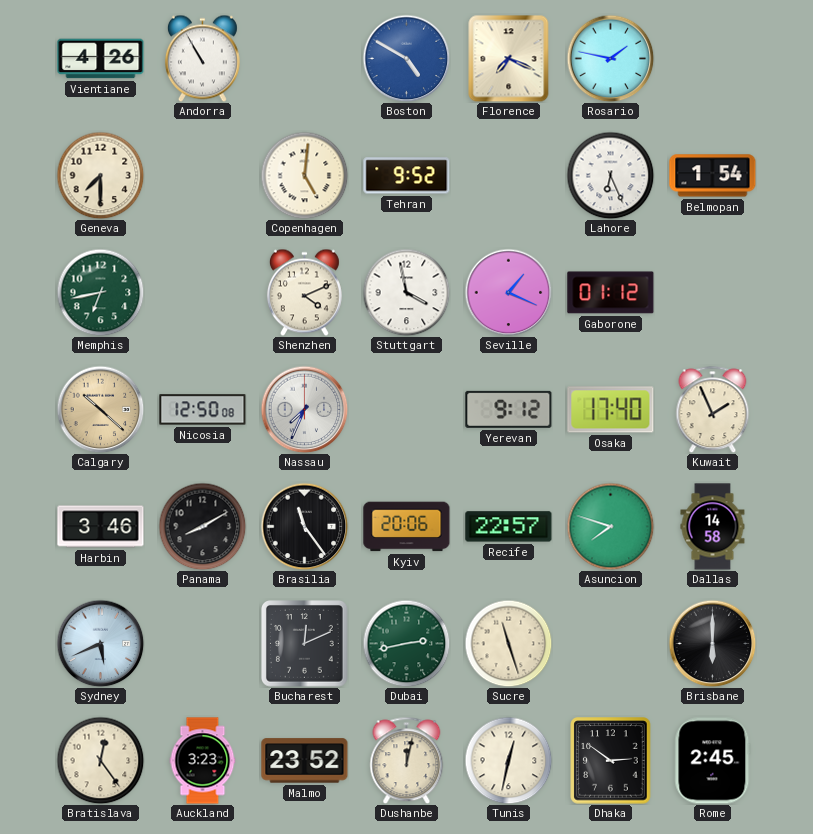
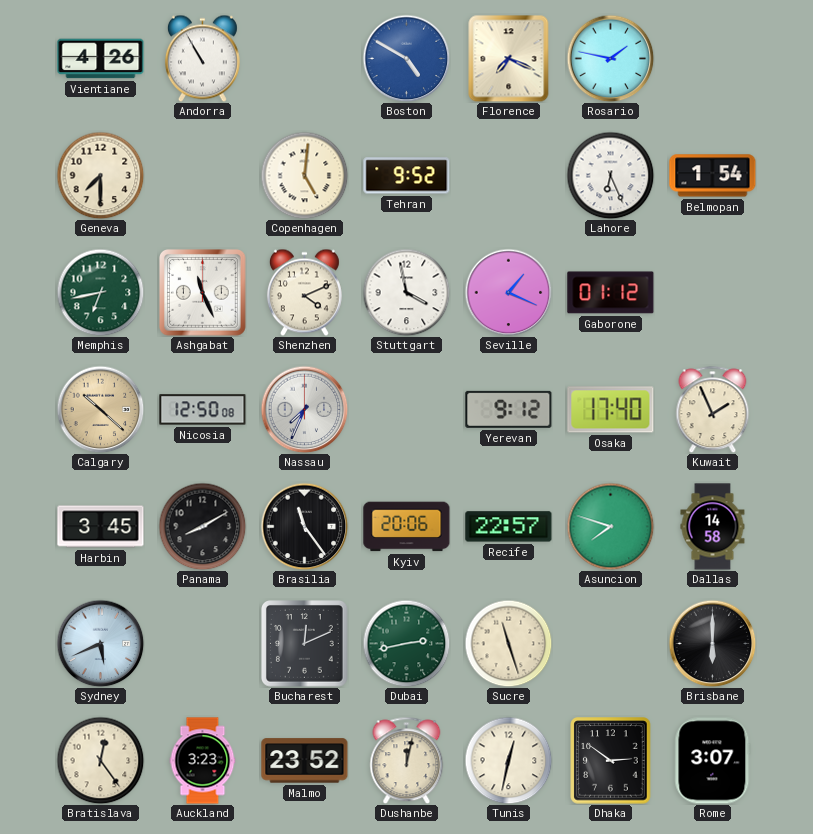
Ashgabat: none -> 11:26 (203, 293)
Harbin: 3:46 -> 3:45 (101, 527)
Rome: 2:45 -> 3:07 (713, 761)
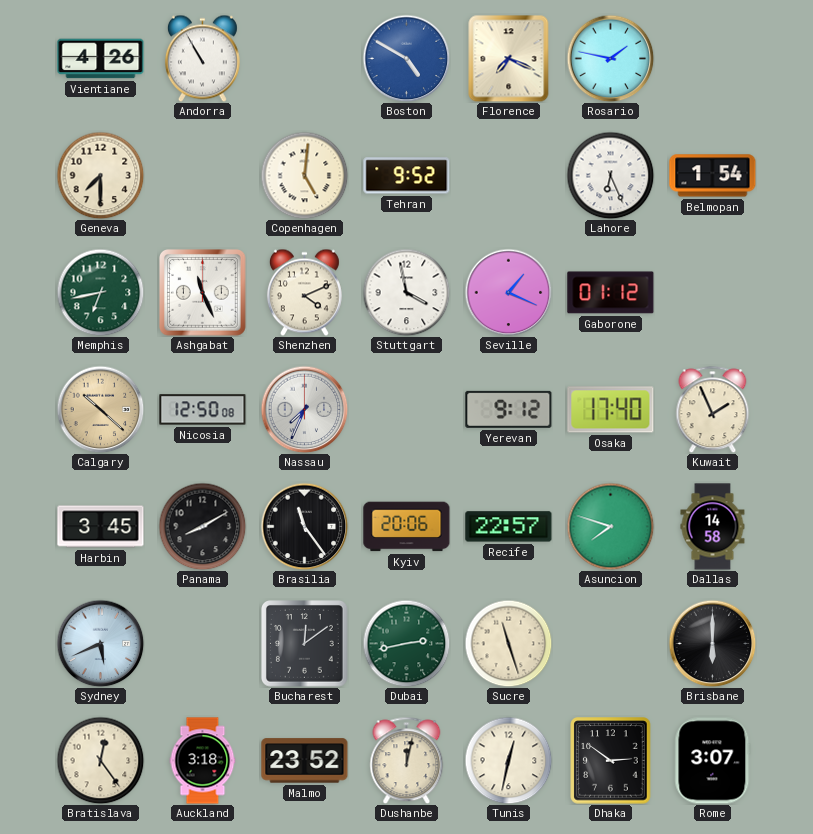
Bucharest: 12:11 -> 12:09 (305, 644)
Auckland: 3:23 -> 3:18 (203, 761)
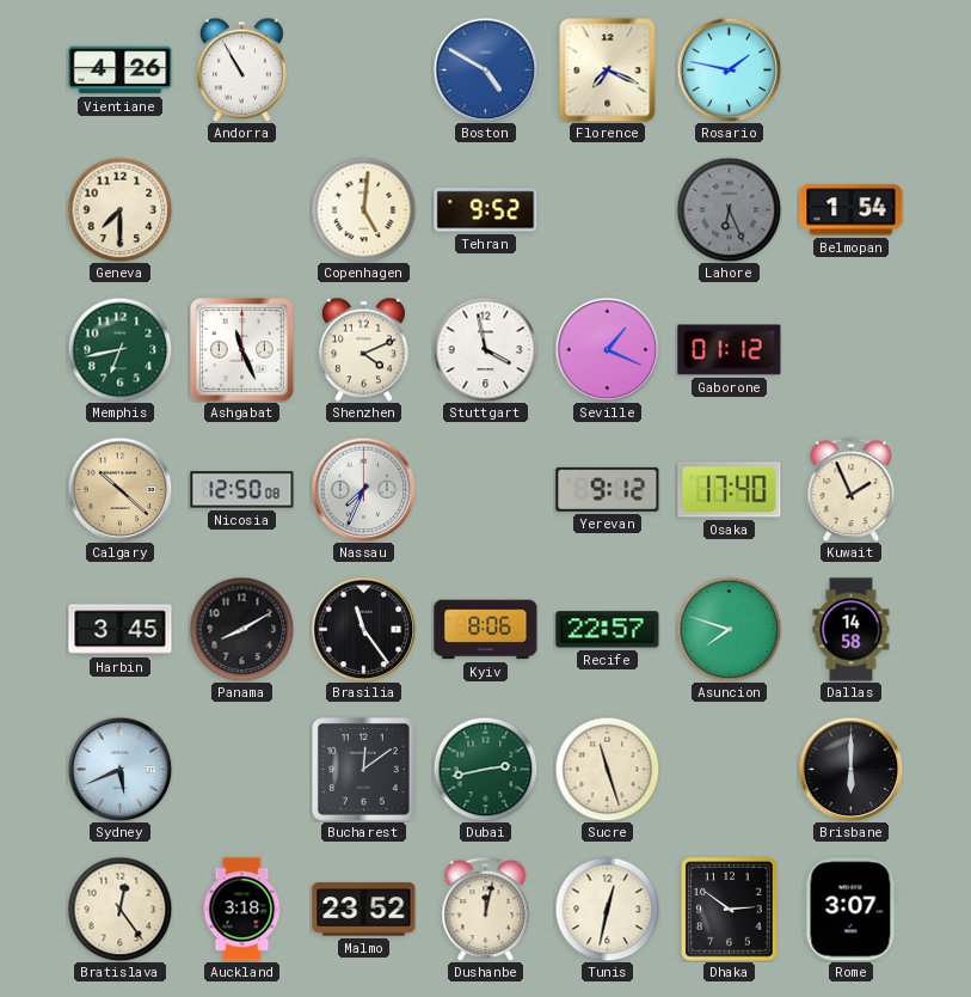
Lahore dial: white -> grey (729, 209)
Kyiv: 20:06 -> 8:06 (486, 630)
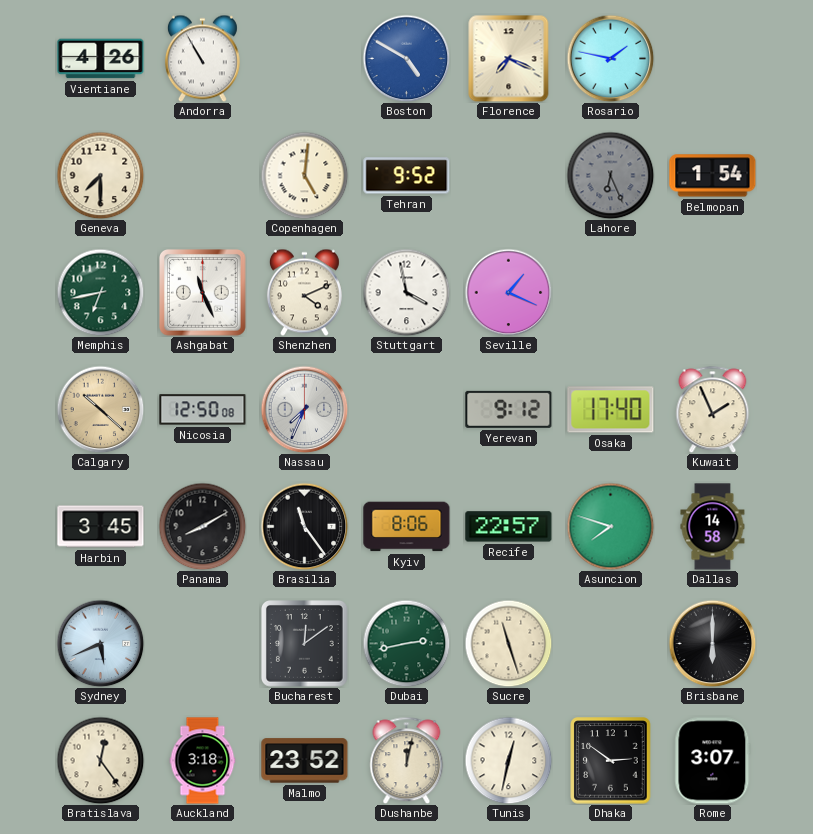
Gaborone: 01:12 -> none (730, 350)
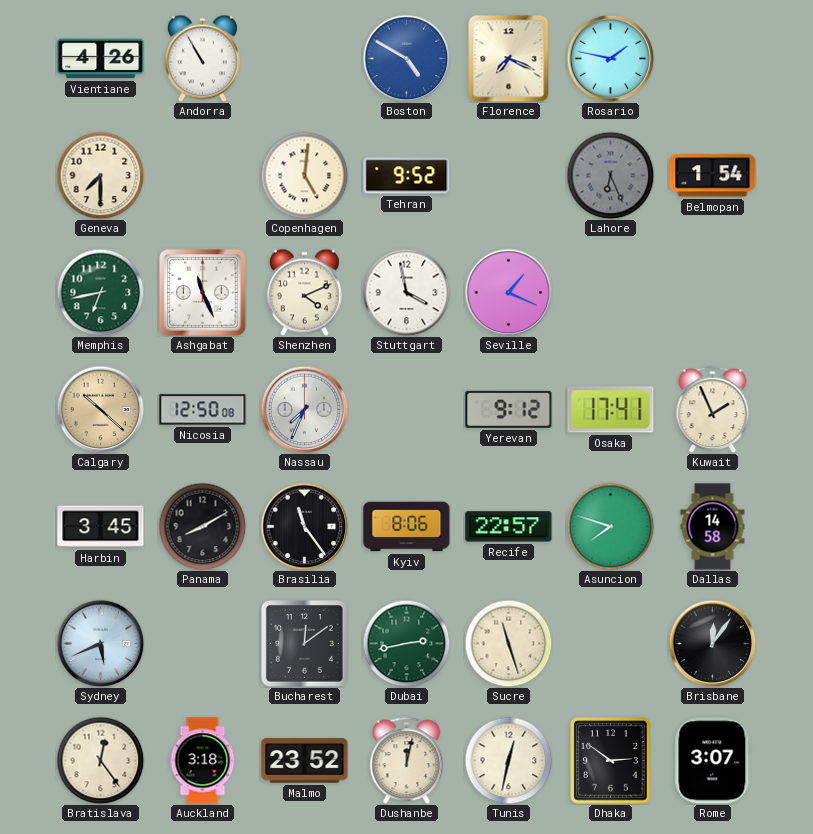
Osaka: 17:40 -> 17:41 (611, 410)
Brisbane: 6:00 -> 12:06 (712, 643)
